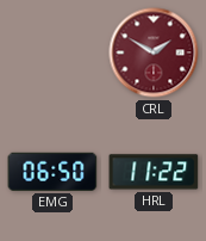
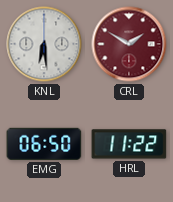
KNL: none -> 6:29 (44, 44)
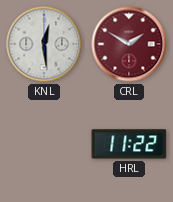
KNL: 6:29 -> 12:29 (44, 44)
EMG: 06:50 -> none (44, 144)
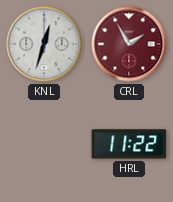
KNL: 12:29 -> 12:33 (44, 44)
CRL: 1:50 -> 1:55 (129, 44)
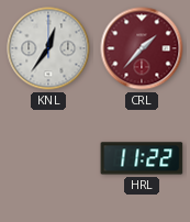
KNL: 12:33 -> 12:36 (48, 48)
CRL: 1:55 -> 1:37 (142, 48)
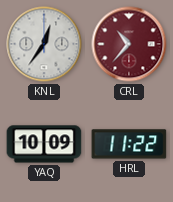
CRL: 1:37 -> 10:37 (129, 44)
YAQ: none -> 10:09 (44, 144)
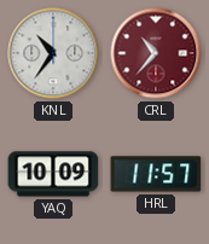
KNL: 12:36 -> 10:36 (53, 53)
HRL: 11:22 -> 11:57 (156, 174)
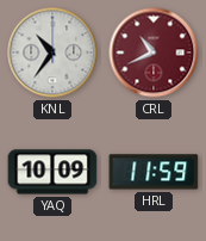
CRL: 10:37 -> 10:41 (154, 52)
HRL: 11:57 -> 11:59 (154, 172)
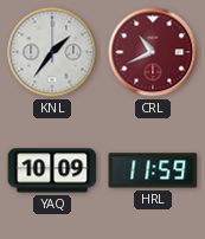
KNL: 10:36 -> 1:36 (52, 52)
